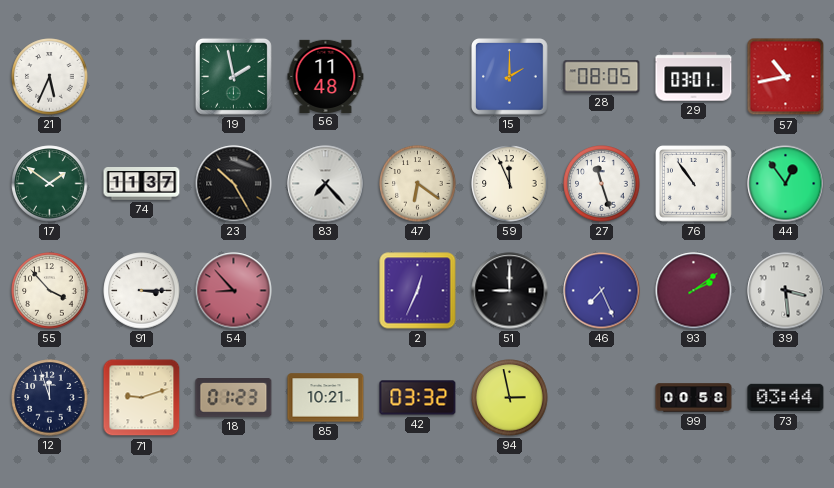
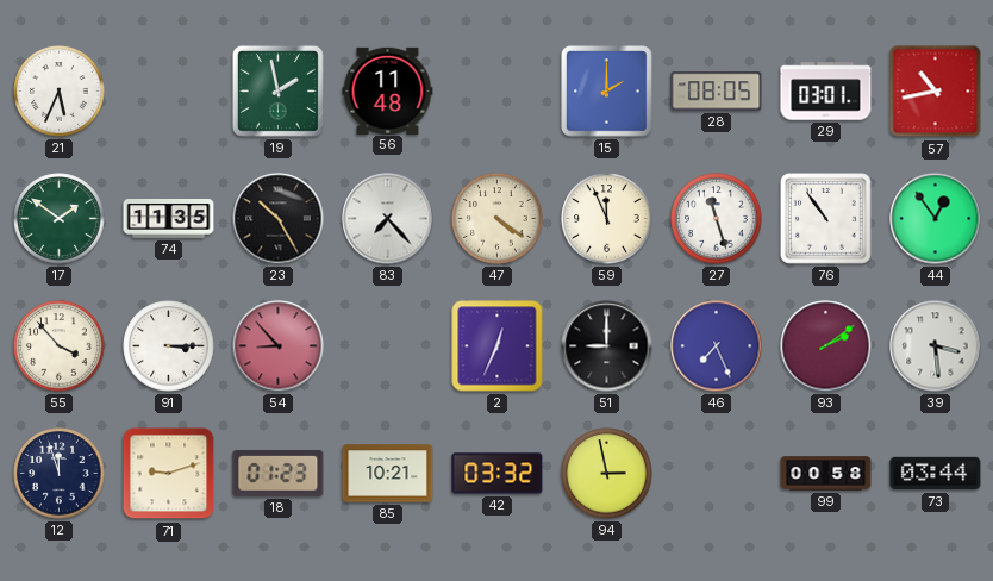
74: 11:37 -> 11:35 (169, 219)
47: 6:21 -> 4:21 (498, 219)
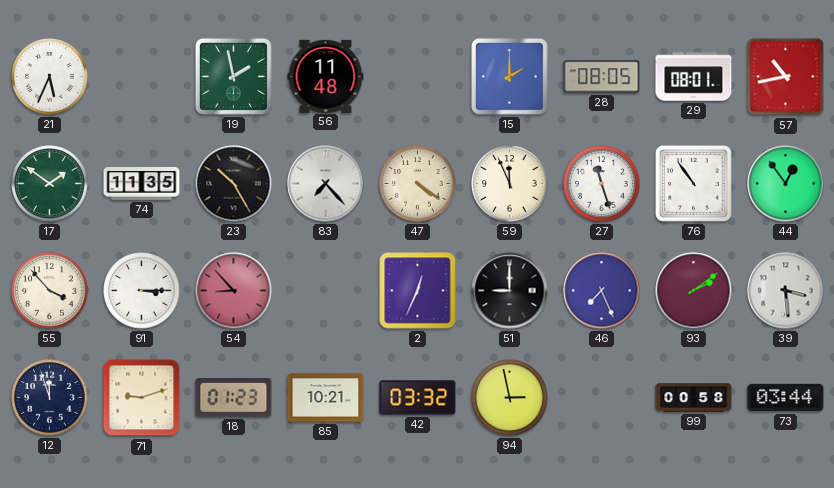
29: 03:01 -> 08:01 (694, 77)
